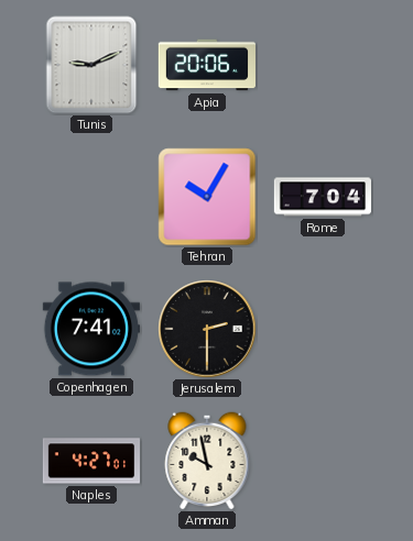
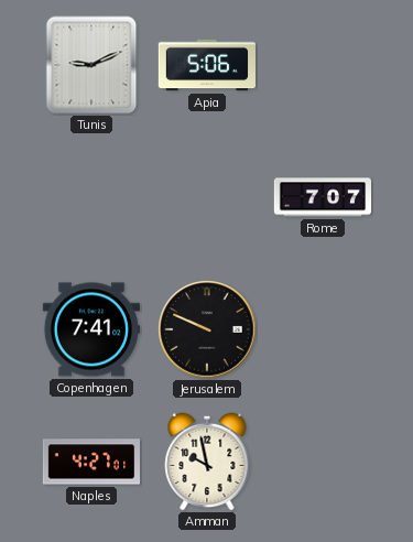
Apia: 20:06 -> 5:06 (206, 65)
Tehran: 10:05 -> none (207, 197)
Rome: 7:04 -> 7:07 (322, 197)
Jerusalem: 2:30 -> 9:49 (207, 329)
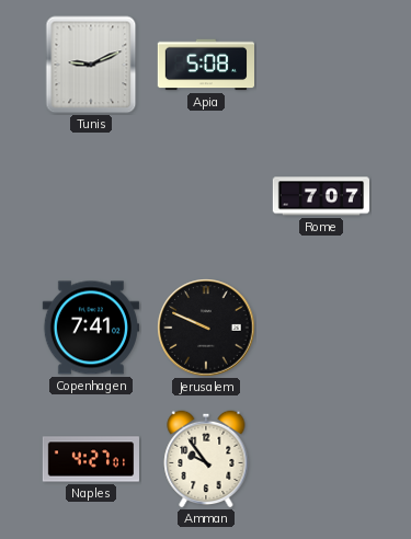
Apia: 5:06 -> 5:08 (205, 65)
Amman: 9:58 -> 9:54 (206, 459)
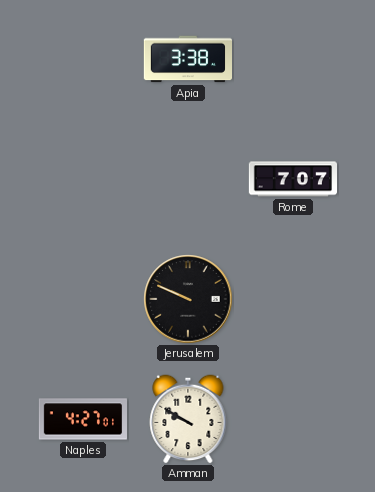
Tunis: 9:11 -> none (91, 65)
Apia: 5:08 -> 3:38 (187, 59)
Copenhagen: 7:41 -> none (91, 328)
Amman: 9:54 -> 9:50 (188, 419)
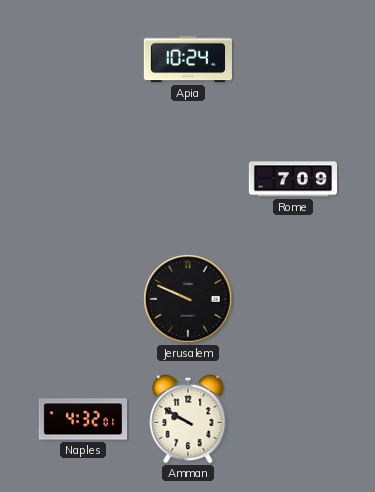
Apia: 3:38 -> 10:24 (187, 59)
Rome: 7:07 -> 7:09 (292, 179)
Naples: 4:27 -> 4:32 (82, 419)
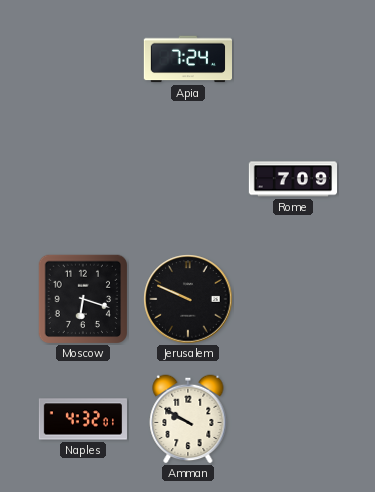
Apia: 10:24 -> 7:24 (187, 59)
Moscow: none -> 6:18 (83, 299)
